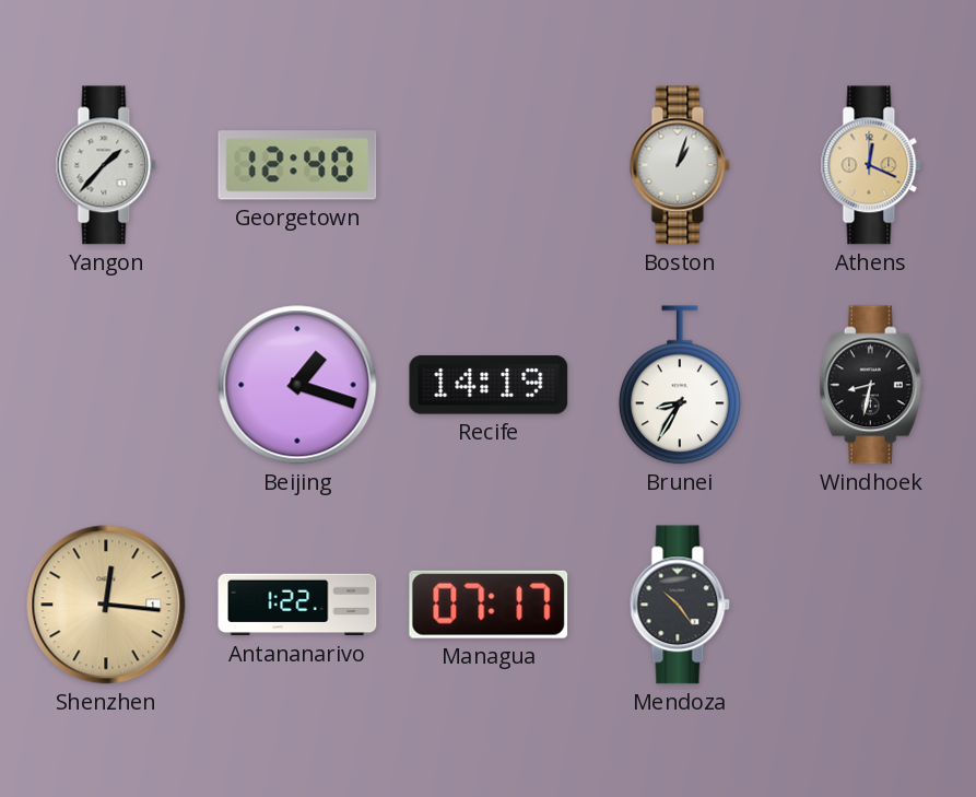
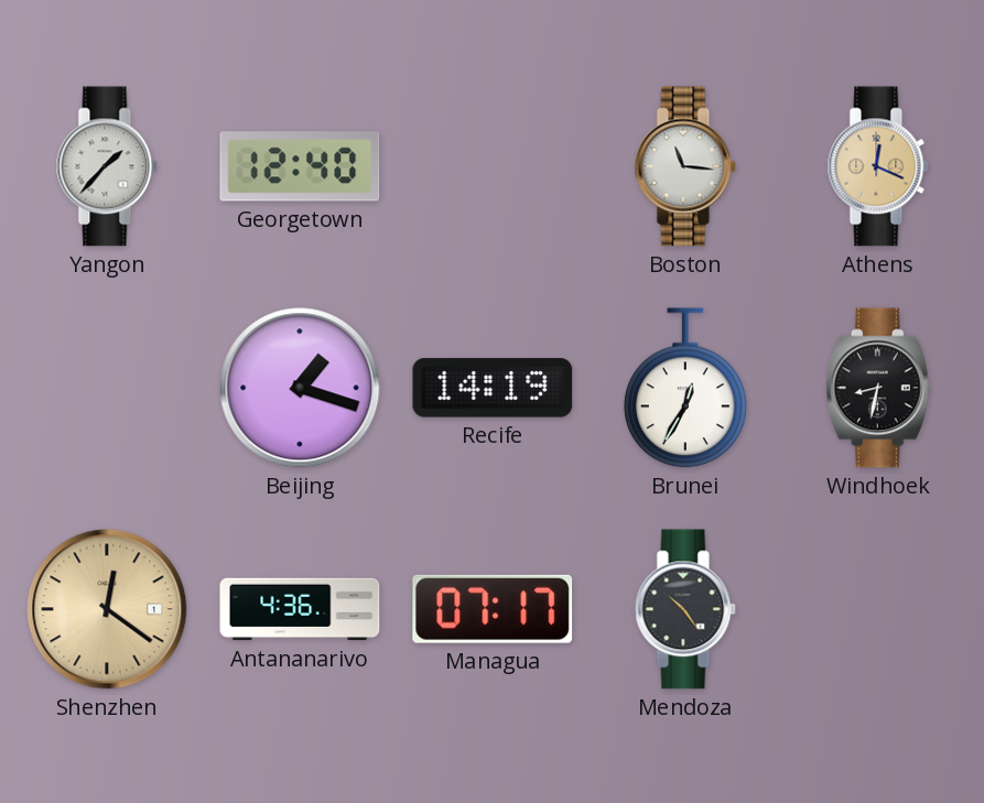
Boston: 1:03 -> 11:16 (685, 166)
Brunei: 8:35 -> 12:35 (685, 388)
Shenzhen: 12:16 -> 12:21 (107, 609)
Antananarivo: 1:22 -> 4:36 (300, 609)
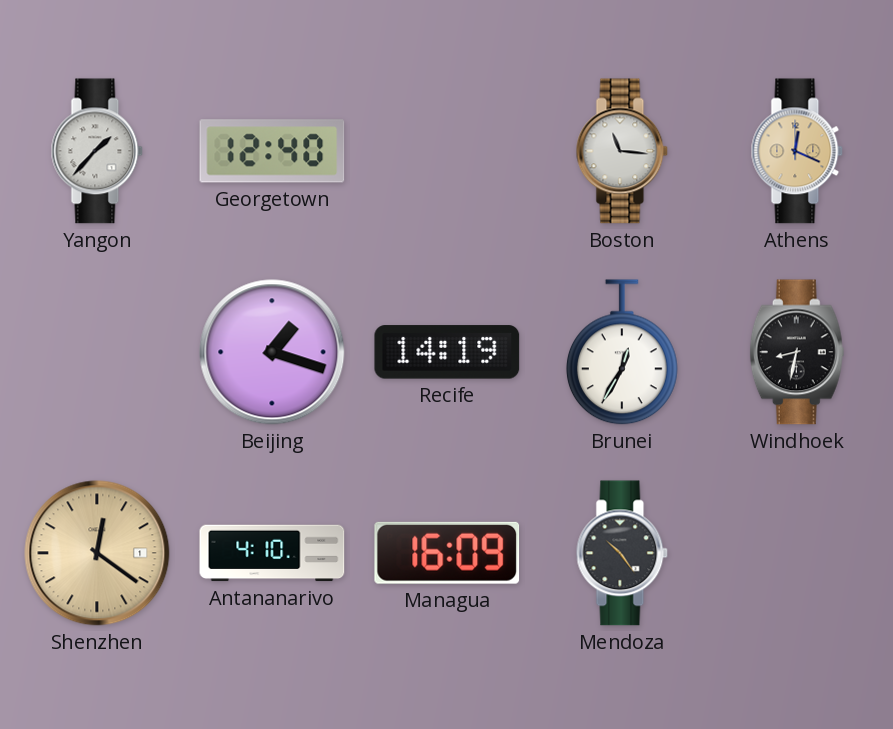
Antananarivo: 4:36 -> 4:10 (272, 553)
Managua: 07:17 -> 16:09 (447, 553)
